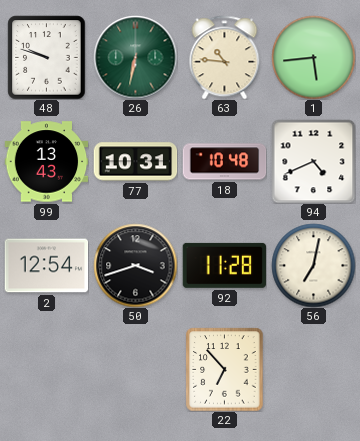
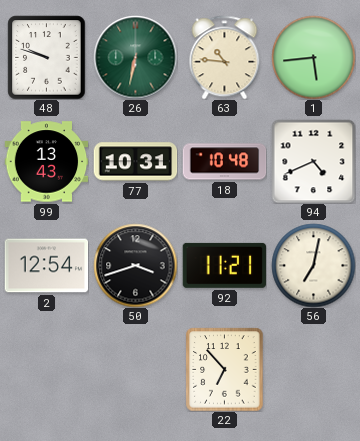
92: 11:28 -> 11:21 (224, 265)
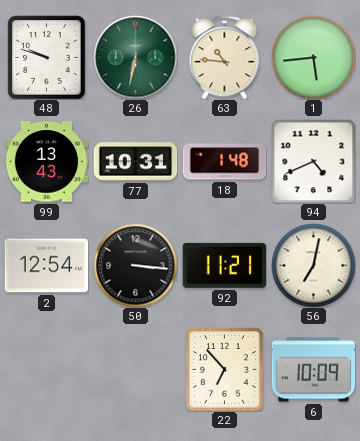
18: 10:48 -> 1:48 (224, 162)
50: 3:42 -> 3:16 (135, 265)
6: none -> 10:09 (313, 370)
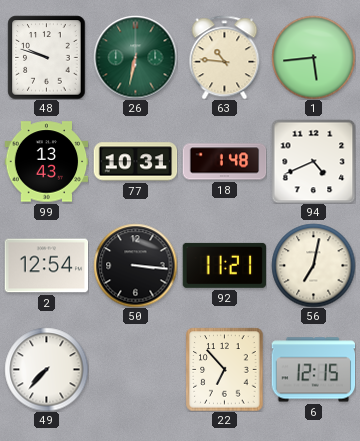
49: none -> 7:37 (46, 369)
6: 10:09 -> 12:15 (313, 370)
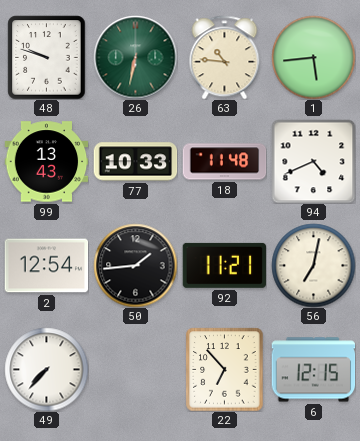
77: 10:31 -> 10:33 (135, 162)
18: 1:48 -> 11:48 (224, 162)
50: 3:16 -> 1:44 (135, 265)
